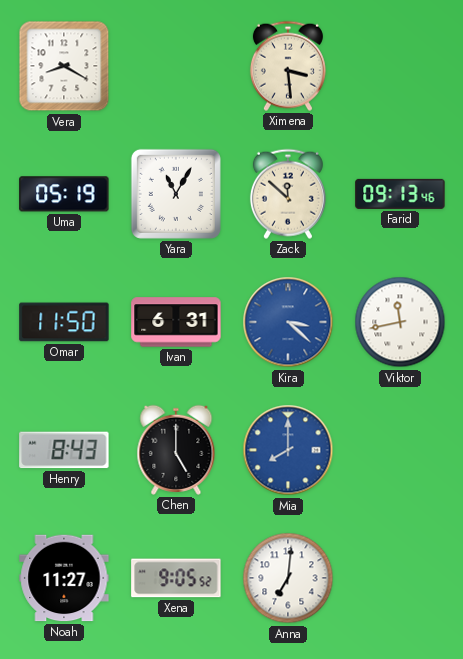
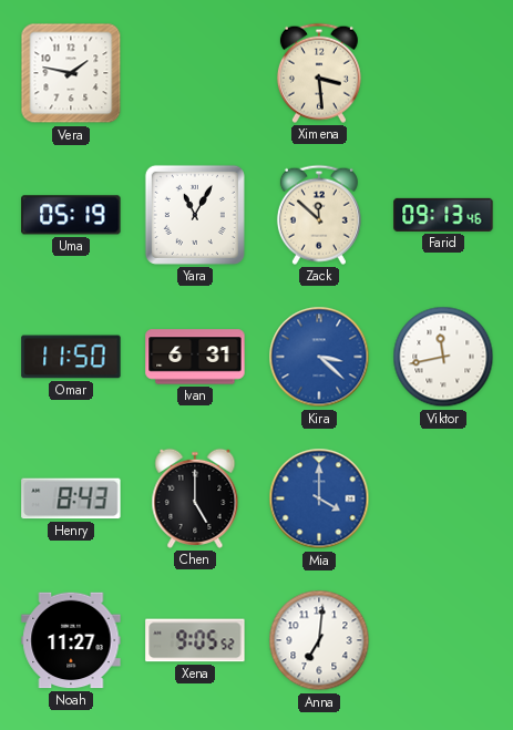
Vera: 8:20 -> 1:47 (71, 73)
Mia: 8:00 -> 4:00 (319, 498)
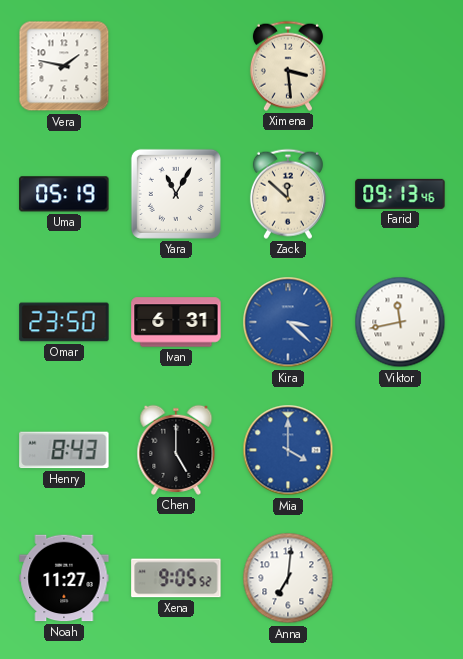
Omar: 11:50 -> 23:50 (64, 322)
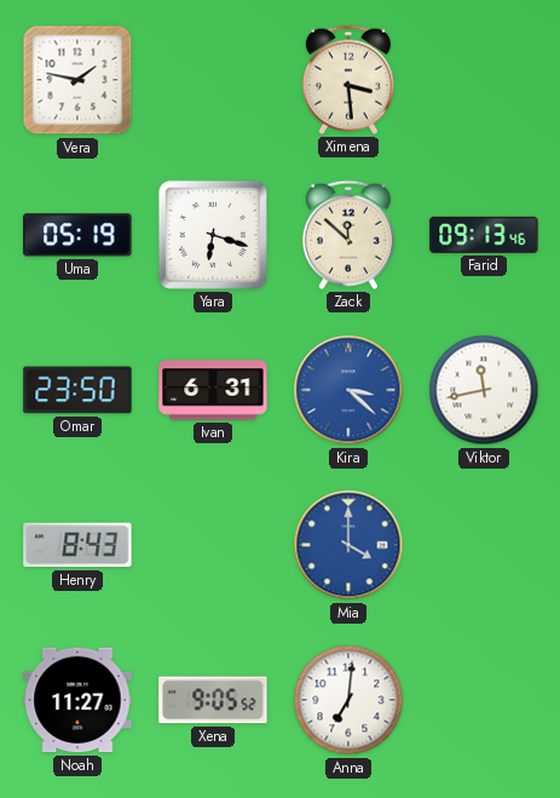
Yara: 11:05 -> 6:18 (213, 235)
Chen: 5:00 -> none (176, 450)
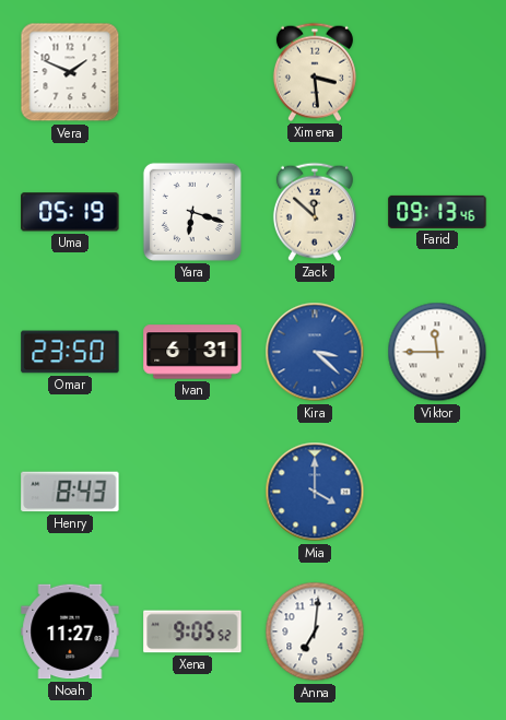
Vera: 1:47 -> 1:49 (70, 72)
Viktor: 11:43 -> 11:45 (437, 352)
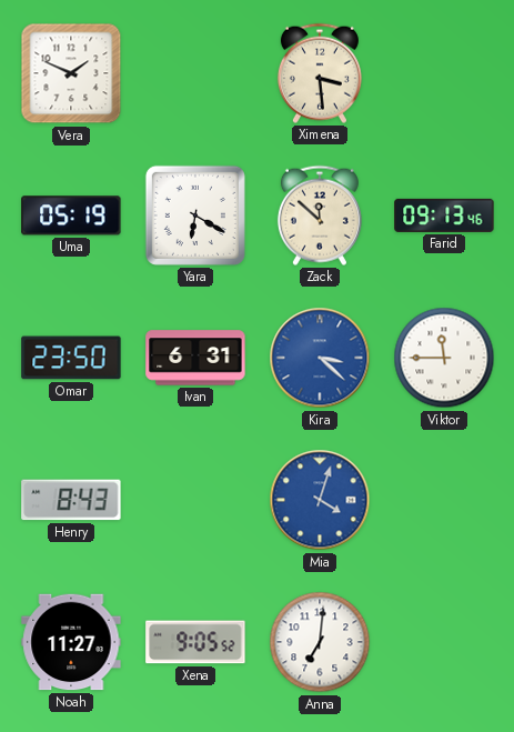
Yara: 6:18 -> 6:20 (195, 215)
Mia: 4:00 -> 4:03 (320, 500)
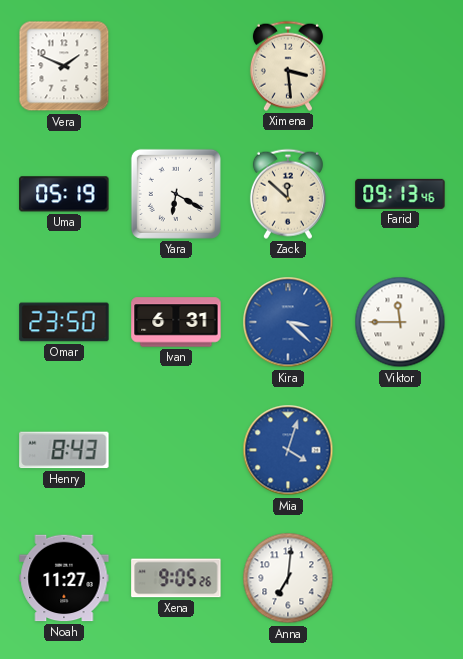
Xena: 9:05:52 -> 9:05:26 (176, 578)
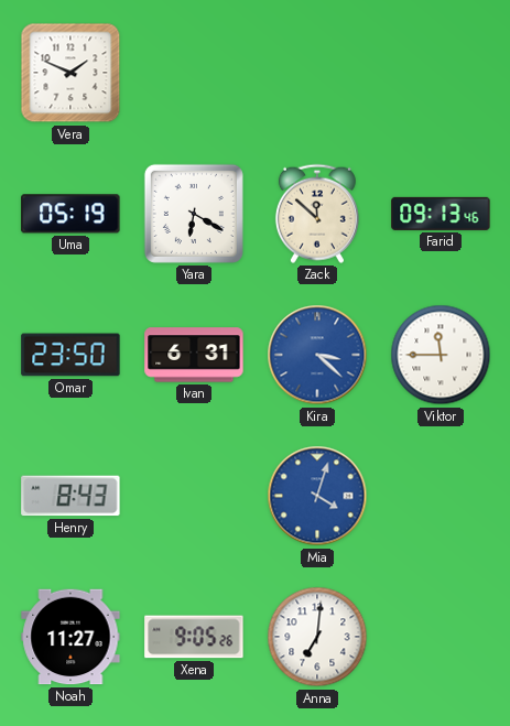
Ximena: 3:29 -> none (288, 66)
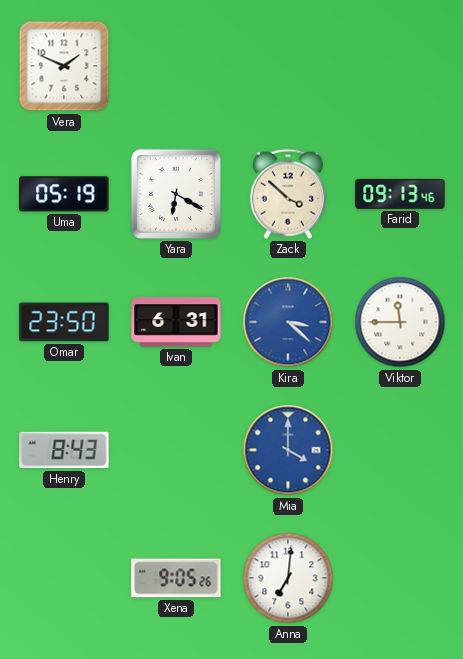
Zack: 11:52 -> 3:52 (288, 194)
Mia: 4:03 -> 4:00 (288, 450)
Noah: 11:27 -> none (70, 637)
